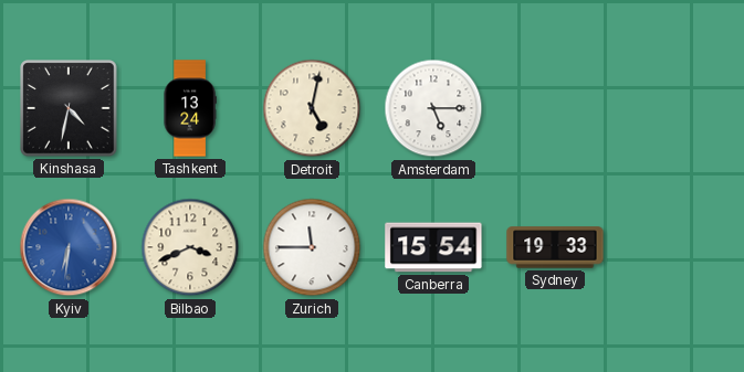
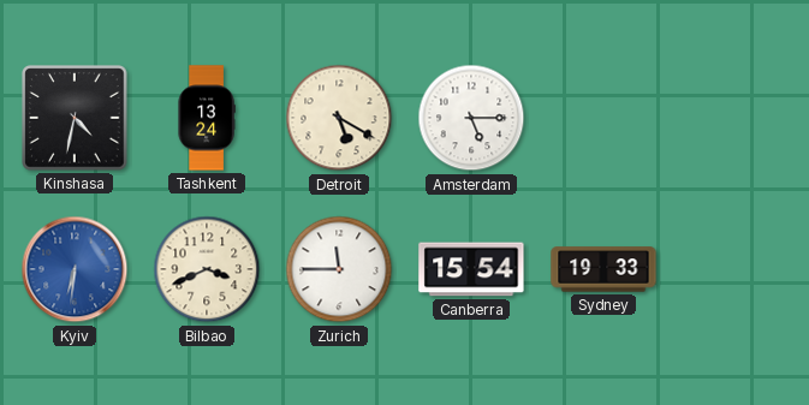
Detroit: 5:02 -> 5:20 (339, 118)
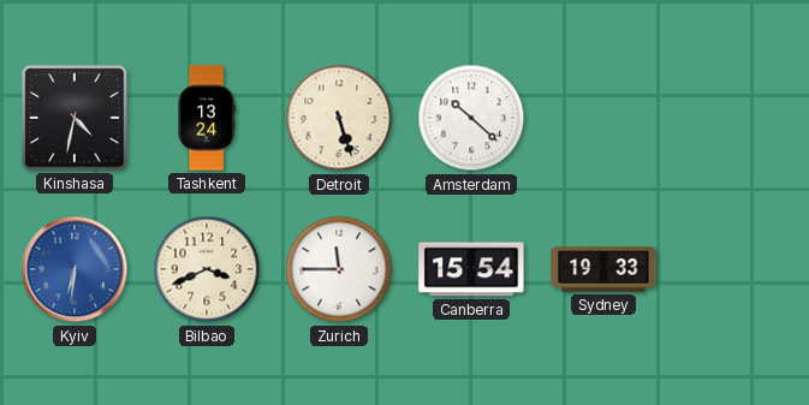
Detroit: 5:20 -> 5:27 (339, 118)
Amsterdam: 5:15 -> 10:22 (471, 118)
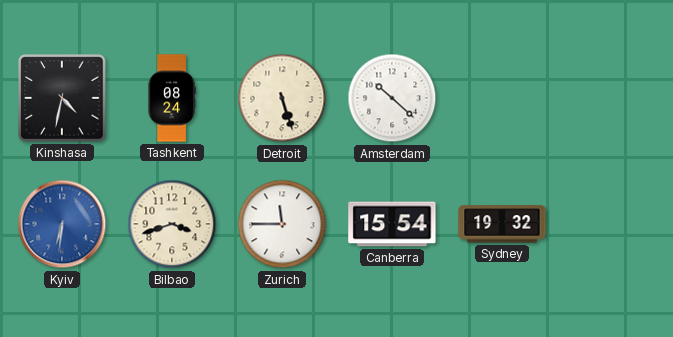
Tashkent: 13:24 -> 08:24 (172, 98)
Bilbao: 3:41 -> 3:42 (172, 224)
Sydney: 19:33 -> 19:32 (502, 224)
